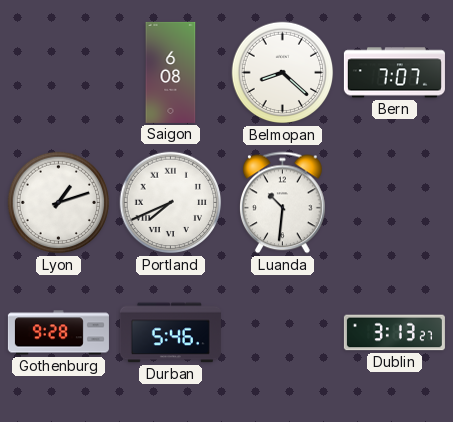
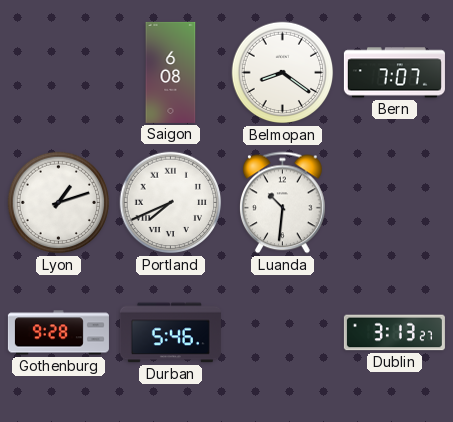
Belmopan: 8:22 -> 8:21 (283, 73)
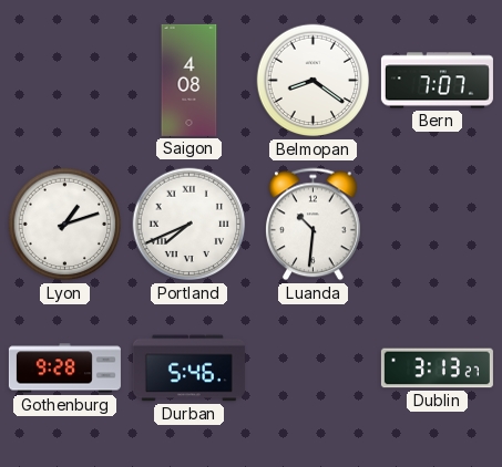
Saigon: 6:08 -> 4:08 (189, 80)
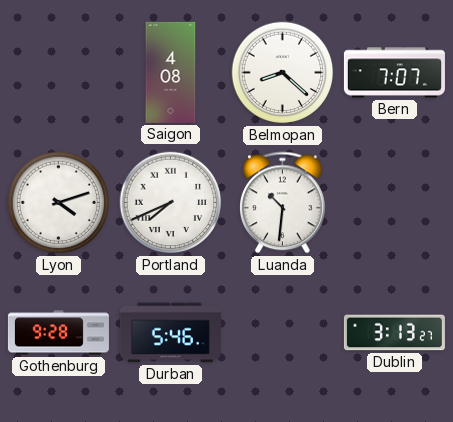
Belmopan: 8:21 -> 8:22 (283, 73)
Lyon: 1:12 -> 4:12 (59, 203)
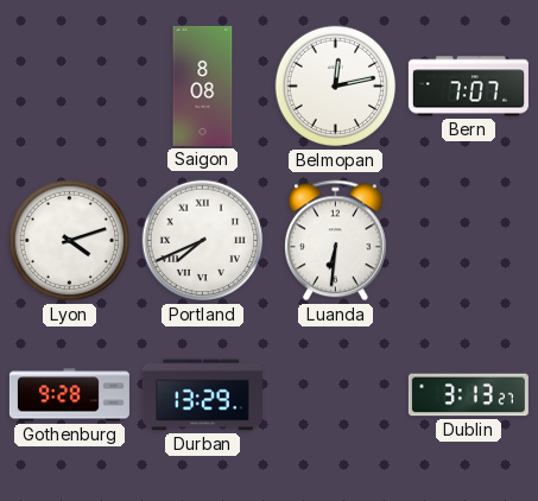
Saigon: 4:08 -> 8:08 (203, 85)
Belmopan: 8:22 -> 12:13 (336, 87)
Luanda: 10:31 -> 6:31 (336, 241)
Durban: 5:46 -> 13:29 (202, 395)
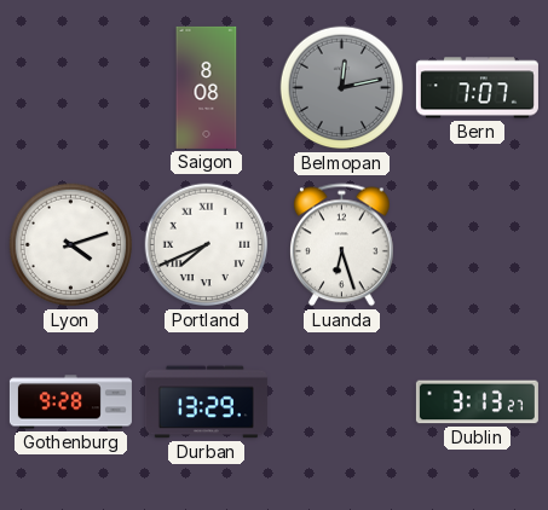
Belmopan dial: white -> grey (342, 88)
Luanda: 6:31 -> 6:27 (342, 245)
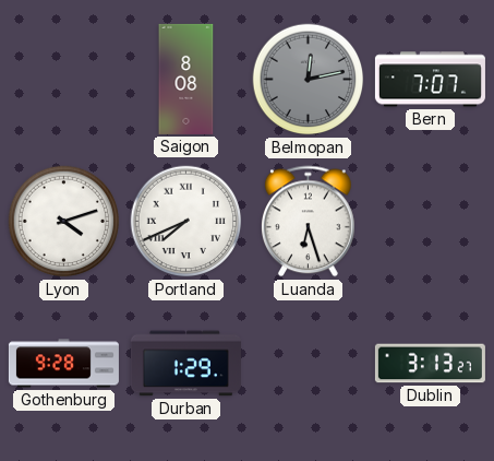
Durban: 13:29 -> 1:29 (185, 364)
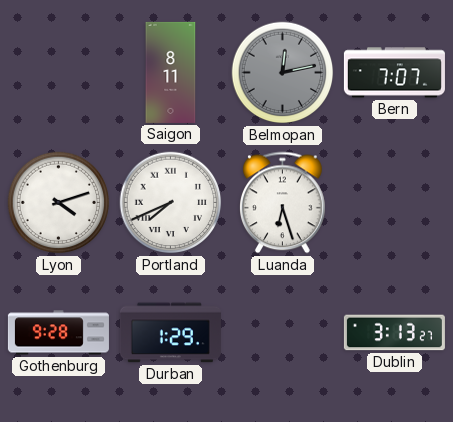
Saigon: 8:08 -> 8:11 (171, 72)
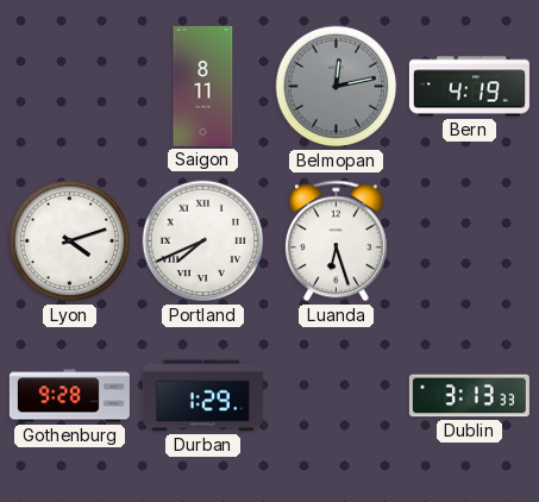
Bern: 7:07 -> 4:19 (469, 87)
Dublin: 3:13:27 -> 3:13:33 (469, 396)
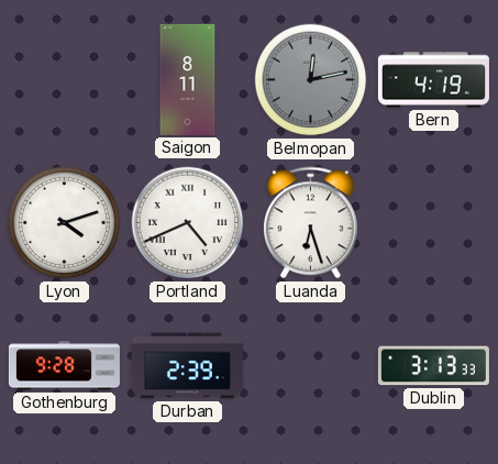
Portland: 7:41 -> 4:41 (188, 223)
Durban: 1:29 -> 2:39 (187, 366)
